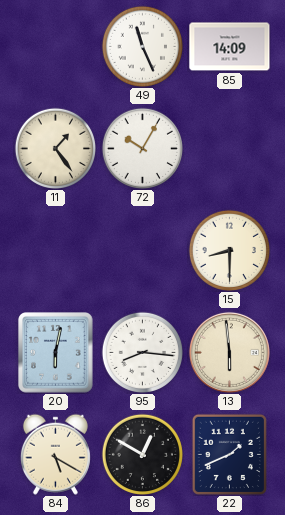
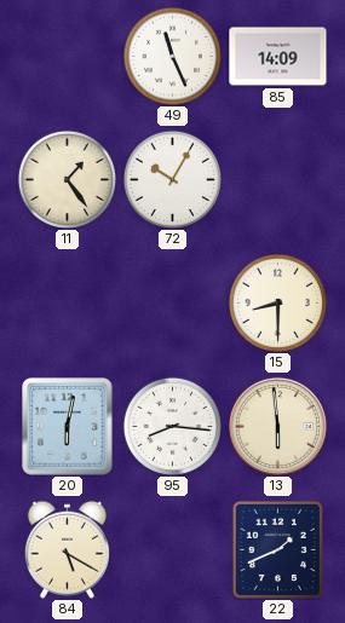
86: 12:50 -> none (142, 454)
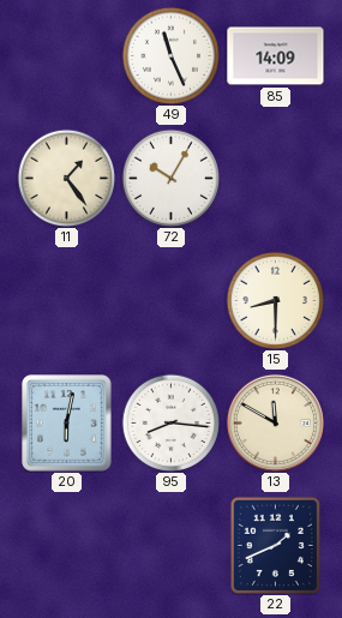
13: 5:59 -> 11:50 (275, 422)
84: 5:20 -> none (67, 549)
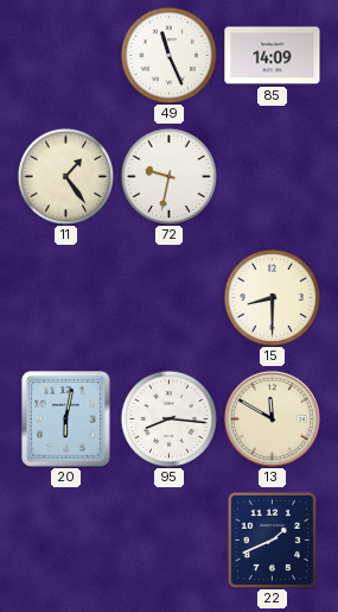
72: 10:05 -> 9:32 (168, 176)
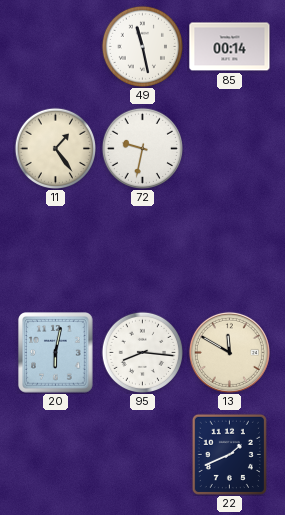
49: 11:26 -> 11:28 (142, 46)
85: 14:09 -> 00:14 (230, 47)
15: 8:30 -> none (272, 297)
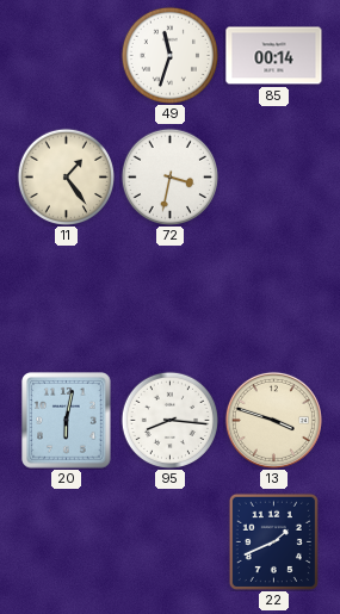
49: 11:28 -> 11:33 (169, 55)
72: 9:32 -> 3:32 (169, 176)
13: 11:50 -> 3:48 (273, 420)
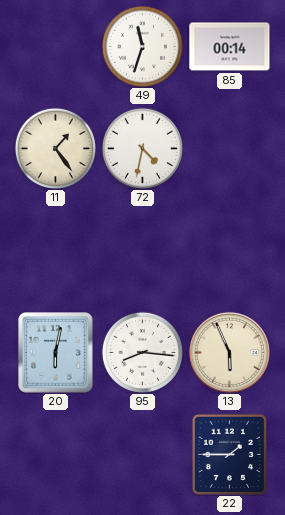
72: 3:32 -> 4:32 (142, 148)
13: 3:48 -> 5:56 (229, 352)
22: 1:41 -> 1:45 (229, 454)
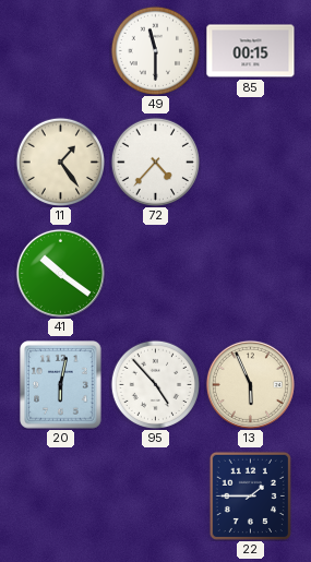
49: 11:33 -> 11:30 (155, 50)
85: 00:14 -> 00:15 (251, 51)
72: 4:32 -> 4:37 (155, 162)
41: none -> 10:21 (60, 273)
95: 8:16 -> 4:53 (155, 384)
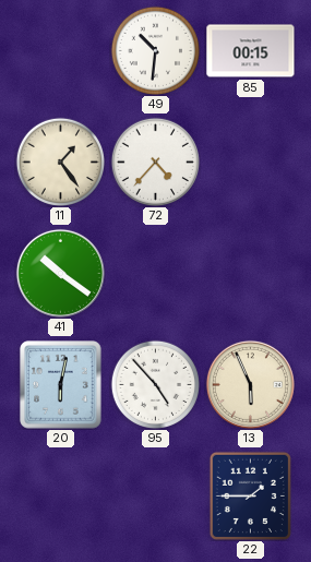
49: 11:30 -> 10:31 (155, 50)
